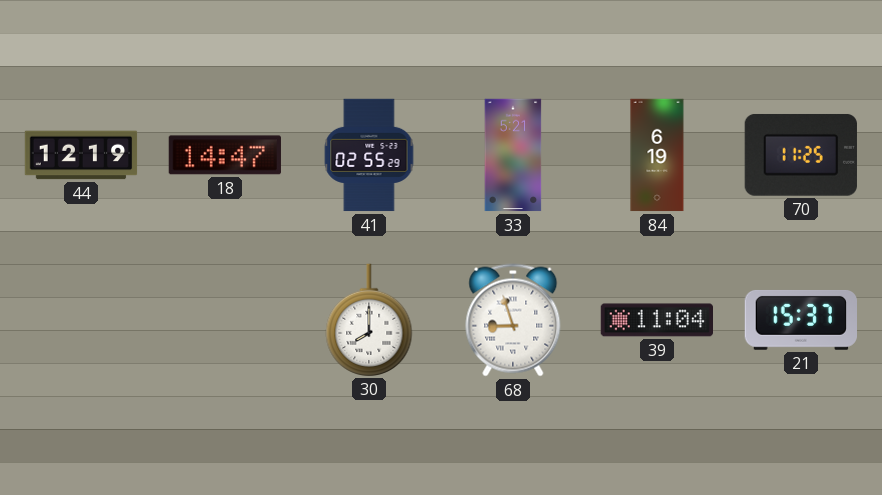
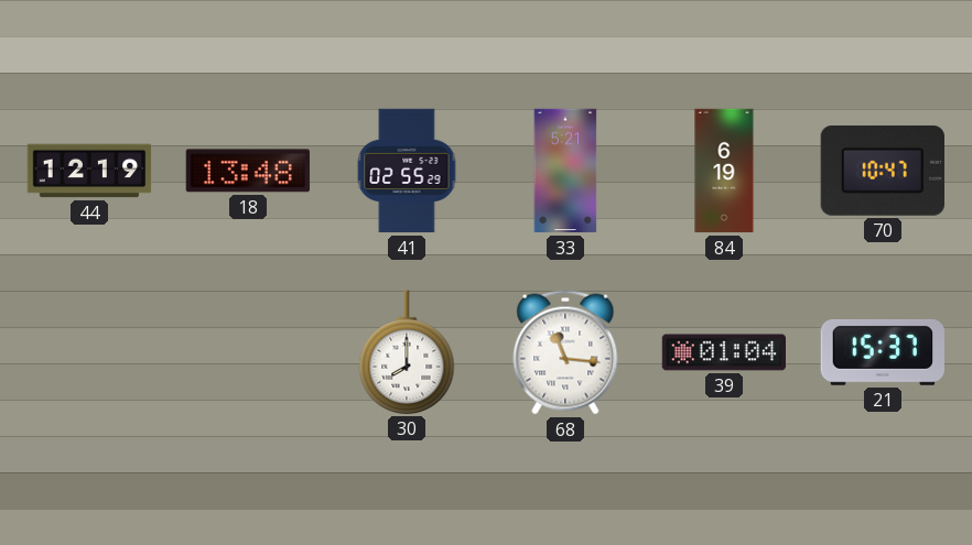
18: 14:47 -> 13:48 (248, 171)
70: 11:25 -> 10:47 (883, 171)
68: 8:57 -> 11:16 (565, 352)
39: 11:04 -> 01:04 (723, 352)
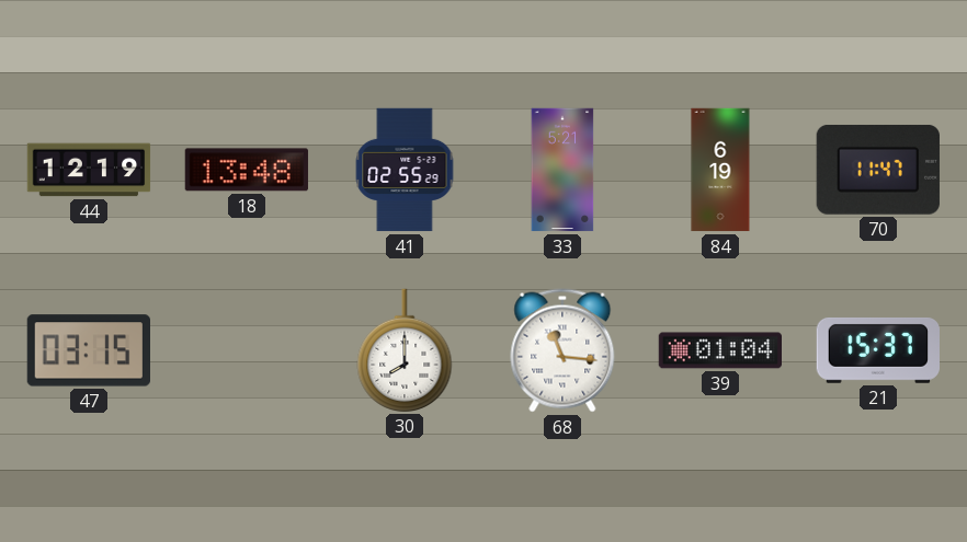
70: 10:47 -> 11:47 (878, 170)
47: none -> 03:15 (88, 350)
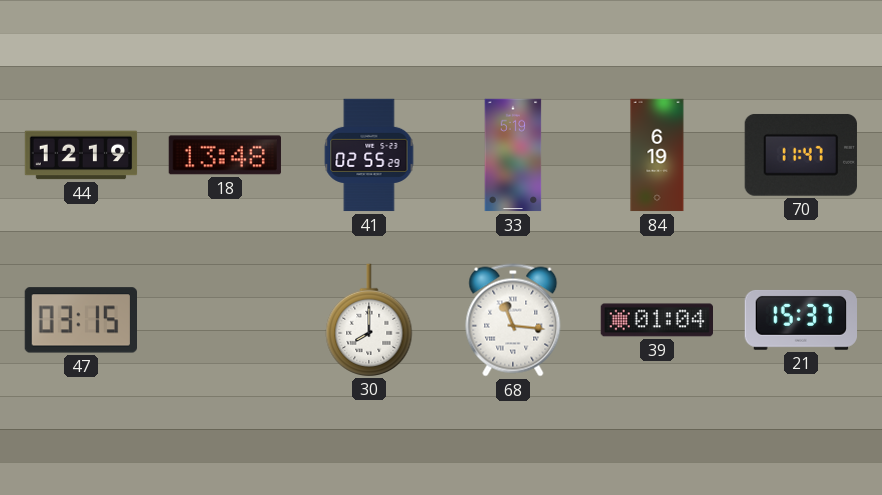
33: 5:21 -> 5:19 (513, 155)
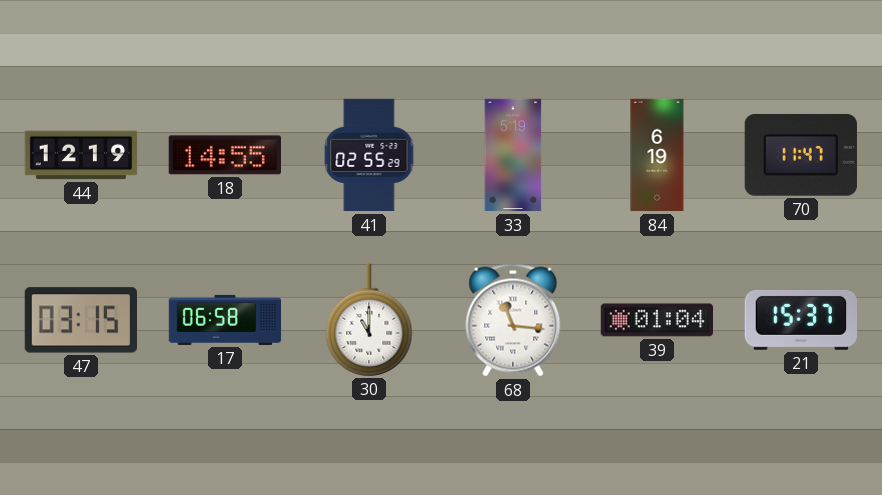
18: 13:48 -> 14:55 (225, 155)
17: none -> 06:58 (225, 320)
30: 8:00 -> 11:00 (369, 320)
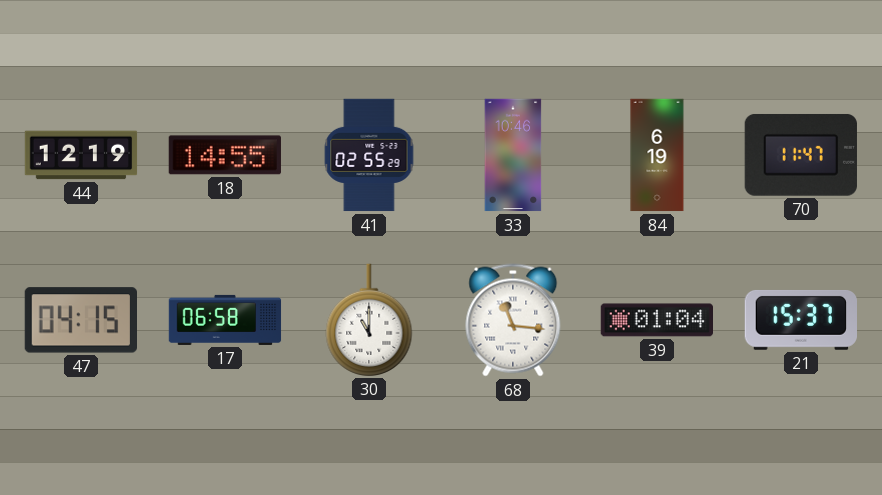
33: 5:19 -> 10:46 (513, 155)
47: 03:15 -> 04:15 (80, 320)
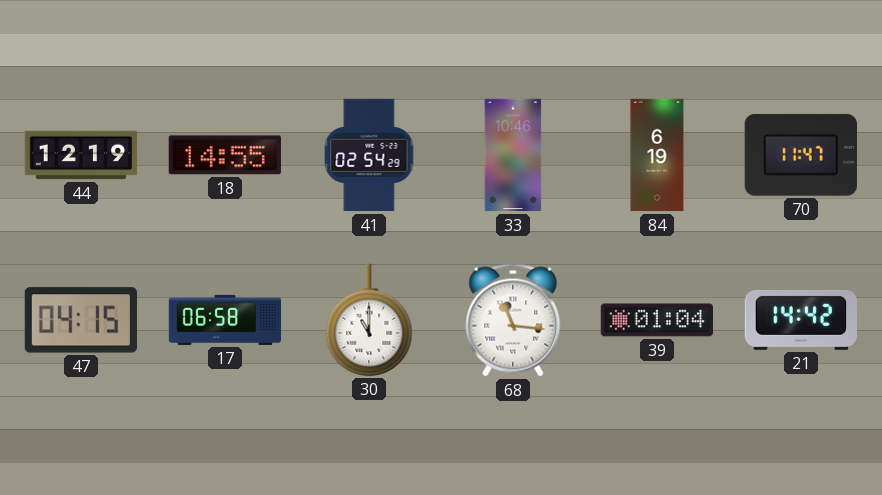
41: 02:55 -> 02:54 (369, 155)
21: 15:37 -> 14:42 (800, 320)
